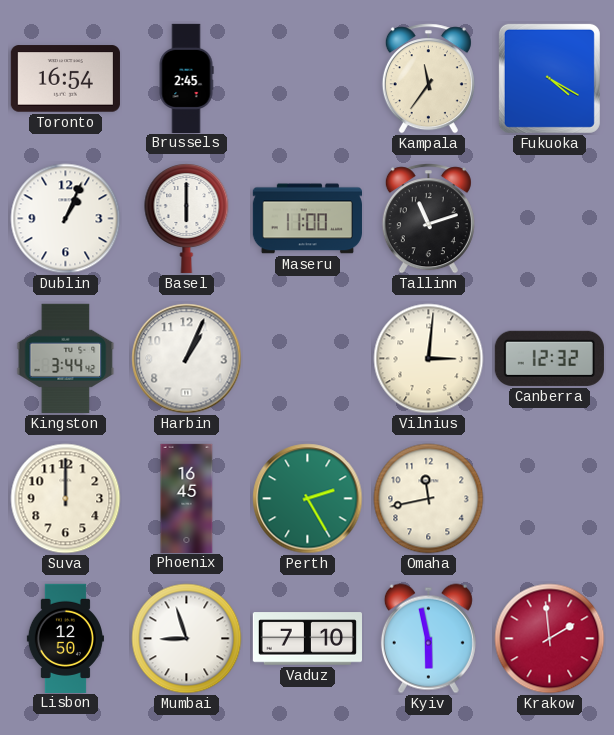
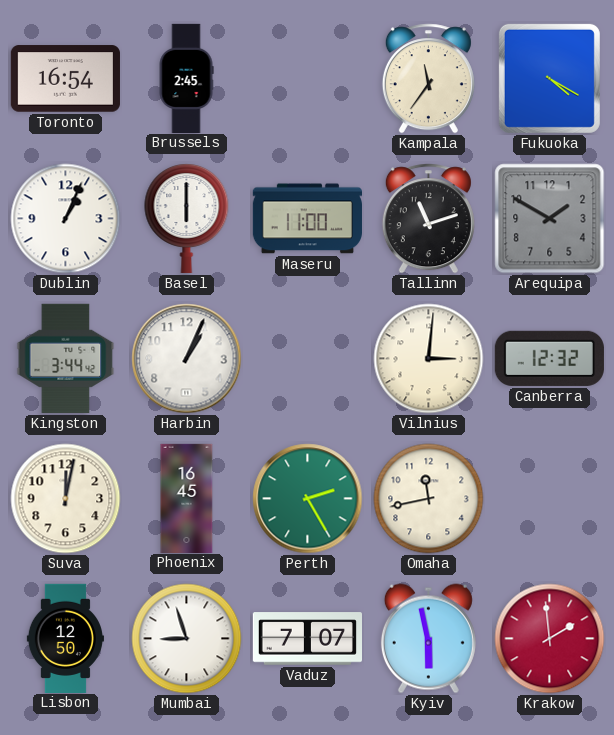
Arequipa: none -> 1:50 (550, 219)
Suva: 12:00 -> 12:02 (66, 499)
Vaduz: 7:10 -> 7:07 (307, 639)
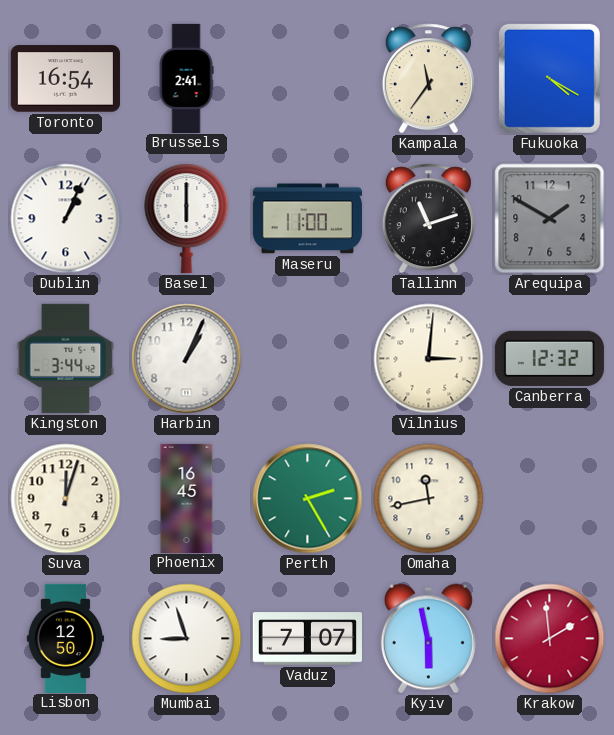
Brussels: 2:45 -> 2:41 (186, 78)
Suva: 12:02 -> 12:03 (66, 499)
